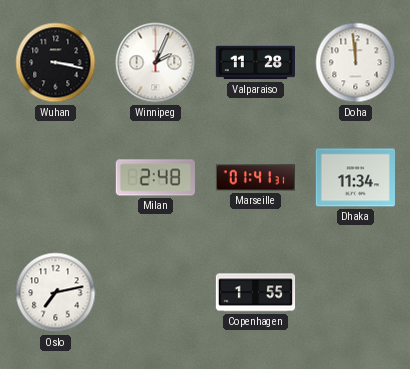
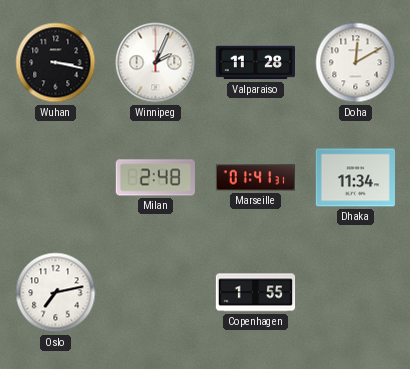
Doha: 11:59 -> 12:10 (356, 63)
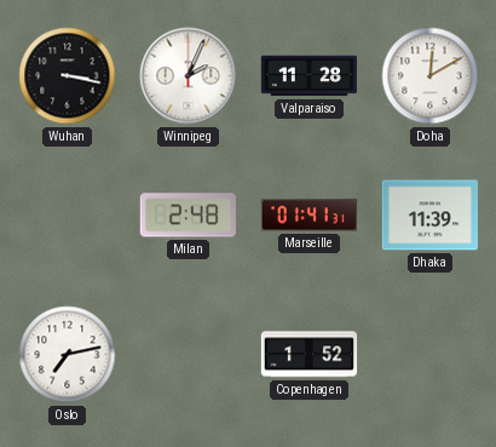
Dhaka: 11:34 -> 11:39 (429, 216)
Copenhagen: 1:55 -> 1:52 (310, 355)
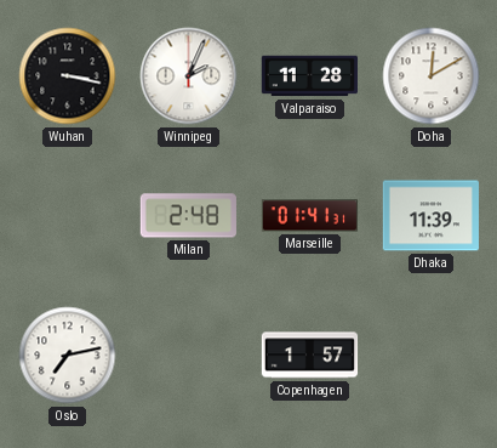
Copenhagen: 1:52 -> 1:57 (310, 356)
